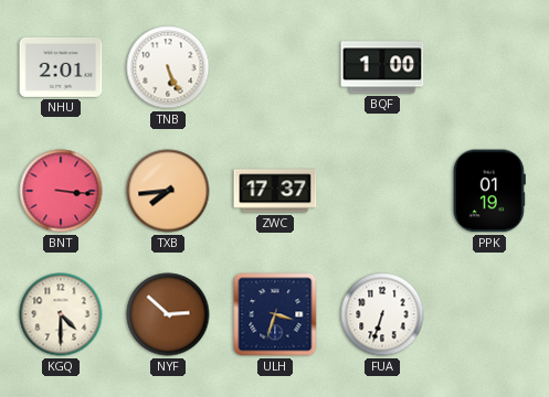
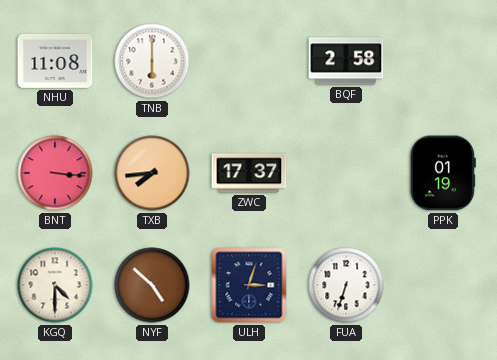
NHU: 2:01 -> 11:08 (55, 61)
TNB: 5:26 -> 6:00 (152, 61)
BQF: 1:00 -> 2:58 (346, 61)
NYF: 2:52 -> 4:52 (152, 285)
ULH: 3:33 -> 3:03 (249, 285)
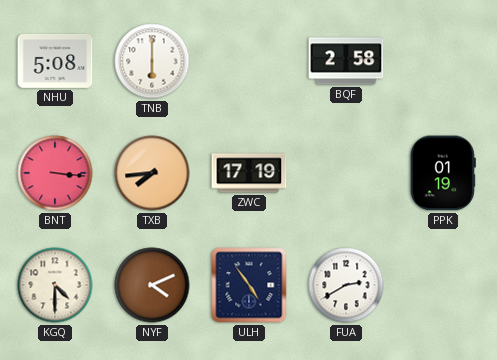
NHU: 11:08 -> 5:08 (55, 61)
ZWC: 17:37 -> 17:19 (249, 173)
NYF: 4:52 -> 4:11 (152, 285)
ULH: 3:03 -> 4:54 (249, 285)
FUA: 6:33 -> 2:40 (346, 285)
